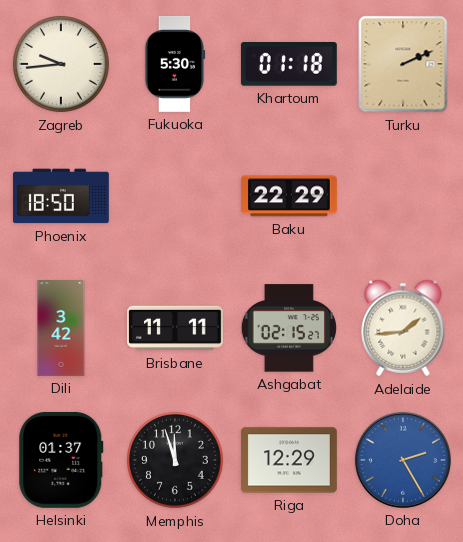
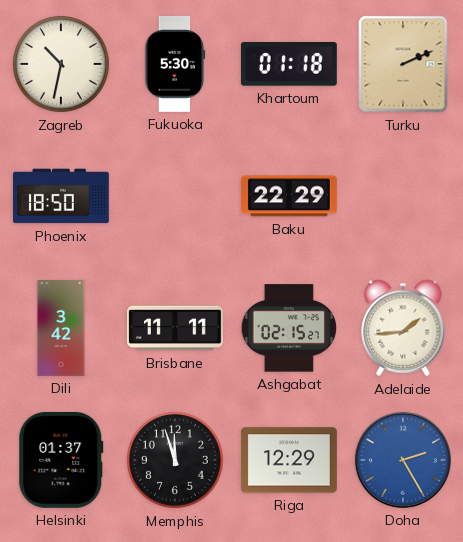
Zagreb: 9:44 -> 10:32 (62, 65)
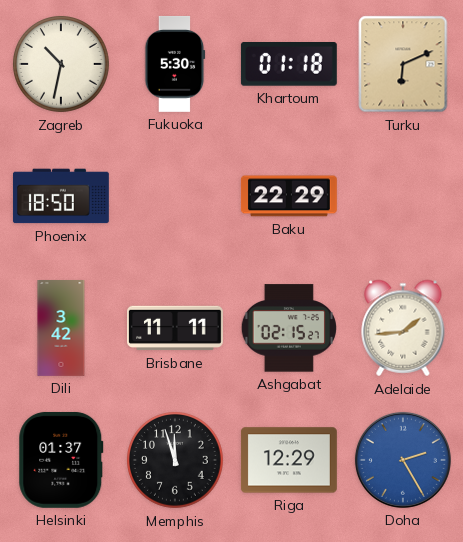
Turku: 2:11 -> 6:11 (403, 64)
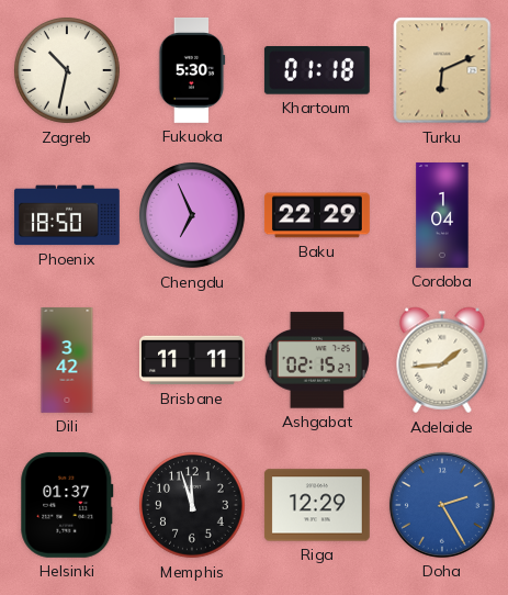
Chengdu: none -> 6:56 (193, 216)
Cordoba: none -> 1:04 (442, 216)
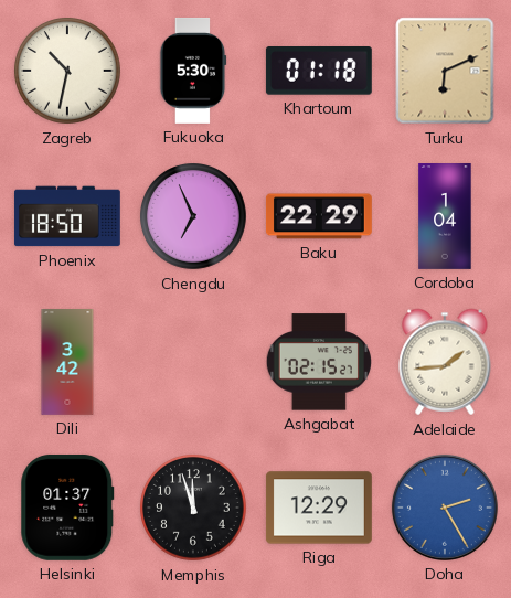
Brisbane: 11:11 -> none (193, 360)
